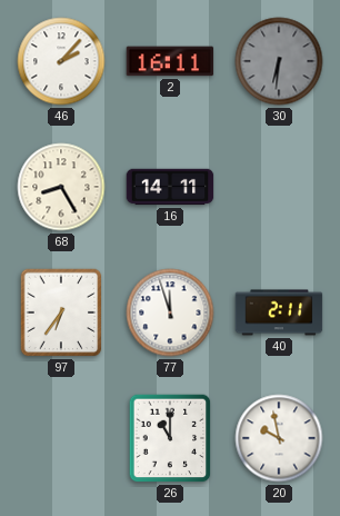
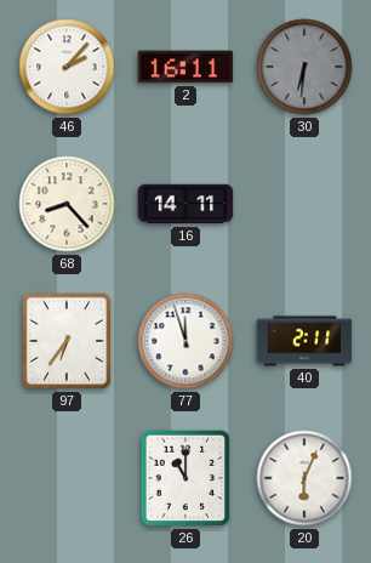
68: 8:25 -> 8:23 (67, 204)
20: 9:58 -> 6:04 (304, 478)
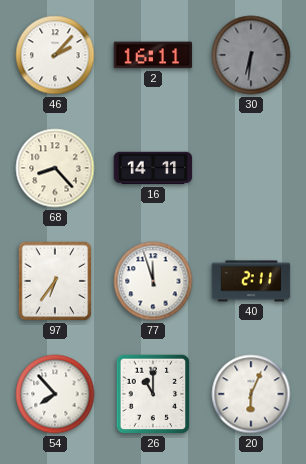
54: none -> 7:53 (55, 394)
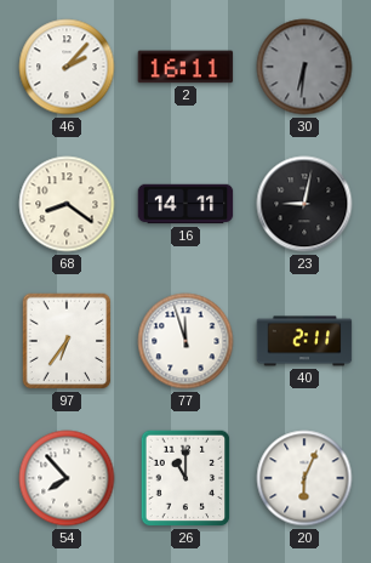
68: 8:23 -> 8:21 (67, 204)
23: none -> 9:02 (304, 204)
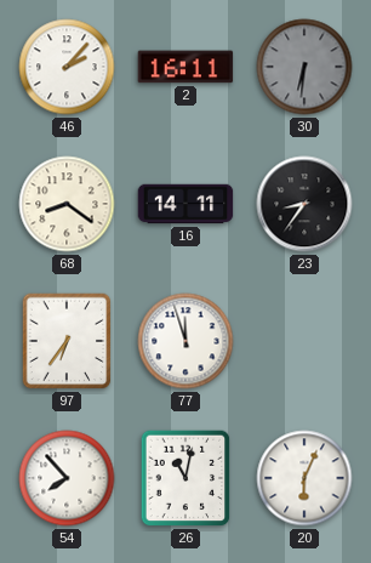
23: 9:02 -> 8:36 (304, 204)
40: 2:11 -> none (304, 341)
26: 11:00 -> 11:02 (185, 478)
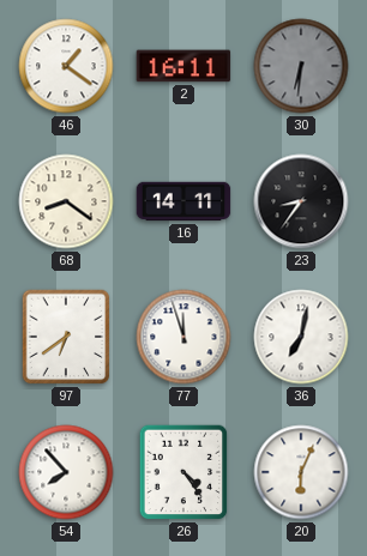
46: 2:07 -> 1:21 (66, 66)
97: 6:36 -> 6:39 (66, 337)
36: none -> 7:02 (301, 337)
26: 11:02 -> 4:24 (183, 472)
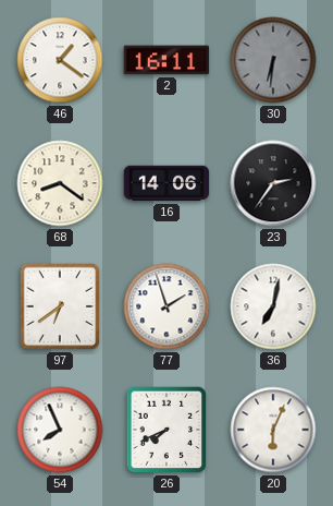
16: 14:11 -> 14:06 (166, 183)
23: 8:36 -> 2:36 (273, 183)
77: 11:57 -> 1:57 (166, 306)
54: 7:53 -> 7:56 (60, 430)
26: 4:24 -> 7:41 (166, 430)
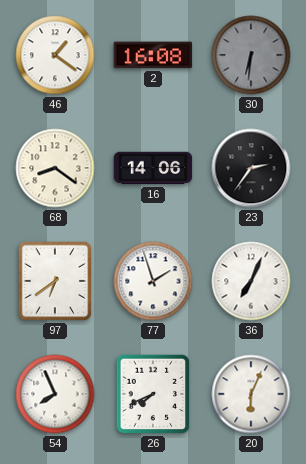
2: 16:11 -> 16:08 (153, 55)
36: 7:02 -> 7:04 (251, 281)
